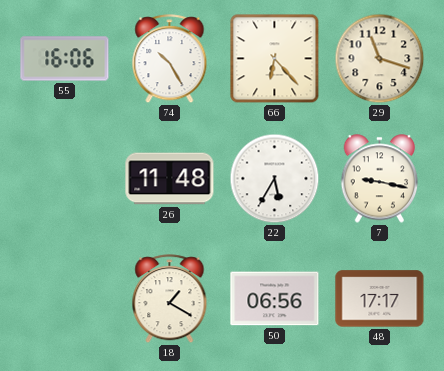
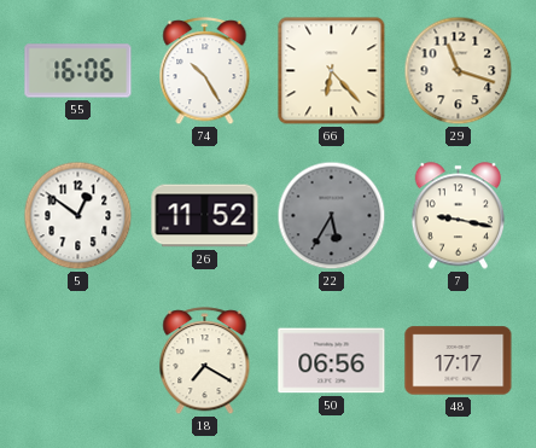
5: none -> 12:51 (78, 216)
26: 11:48 -> 11:52 (205, 216)
22 dial: white -> grey (332, 216)
18: 1:20 -> 7:20 (205, 361)
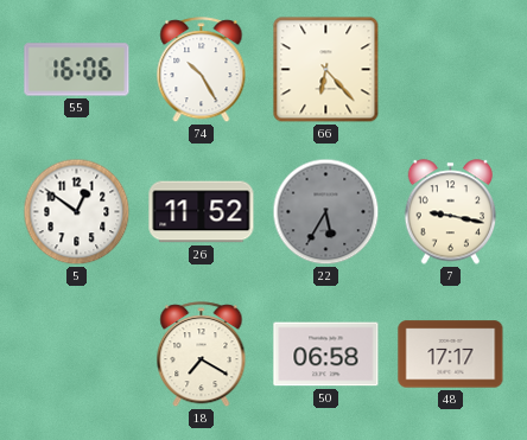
29: 11:18 -> none (459, 71)
50: 06:56 -> 06:58 (326, 355)
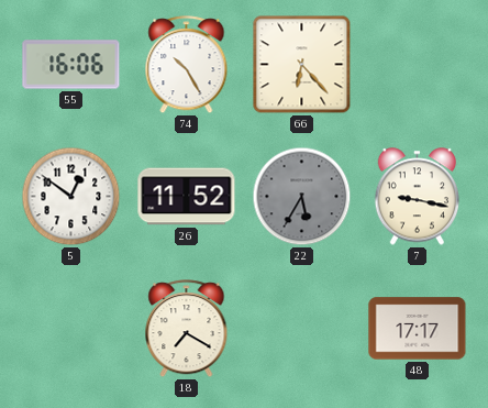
50: 06:58 -> none (326, 355)
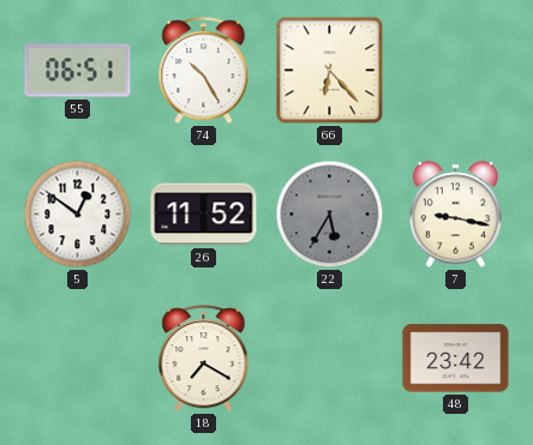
55: 16:06 -> 06:51 (78, 71)
48: 17:17 -> 23:42 (456, 359)
